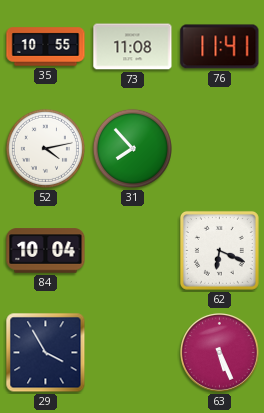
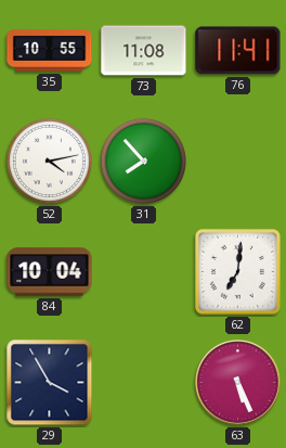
62: 6:19 -> 7:01 (237, 271)
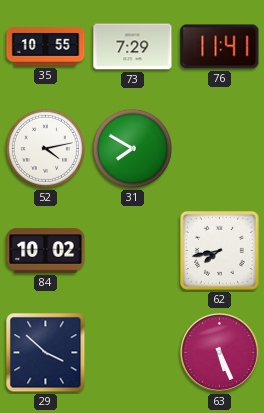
73: 11:08 -> 7:29 (133, 47)
31: 7:53 -> 7:50 (132, 148)
84: 10:04 -> 10:02 (46, 251)
62: 7:01 -> 7:43 (219, 250)
29: 3:55 -> 3:52 (46, 353)
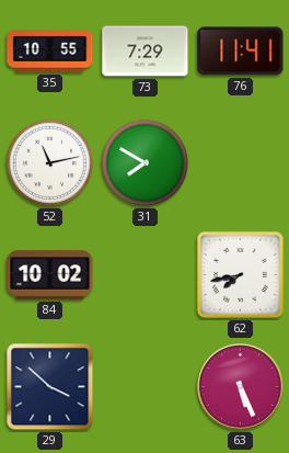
52: 4:13 -> 11:13 (49, 162)
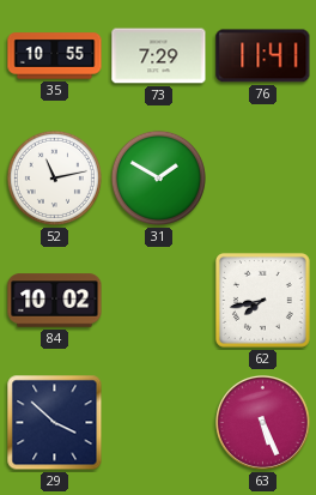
31: 7:50 -> 1:50 (158, 177)
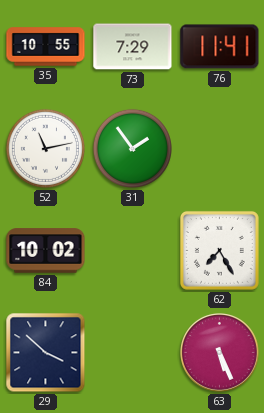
31: 1:50 -> 1:54 (132, 148)
62: 7:43 -> 7:25 (219, 250)
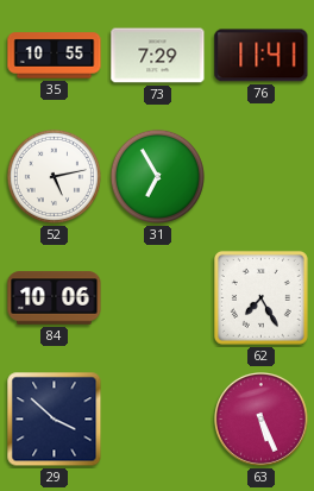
52: 11:13 -> 5:13 (54, 176)
31: 1:54 -> 6:55 (157, 176)
84: 10:02 -> 10:06 (55, 298)
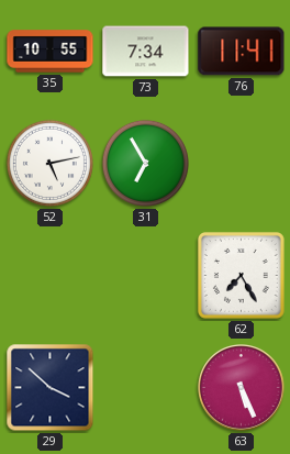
73: 7:29 -> 7:34 (146, 52)
84: 10:06 -> none (55, 298)
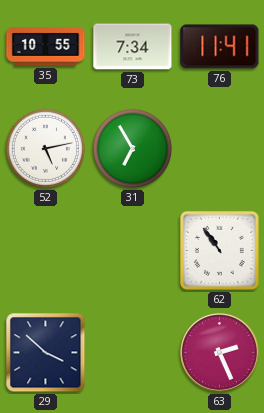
62: 7:25 -> 10:54 (219, 250)
63: 5:26 -> 2:26 (220, 353)
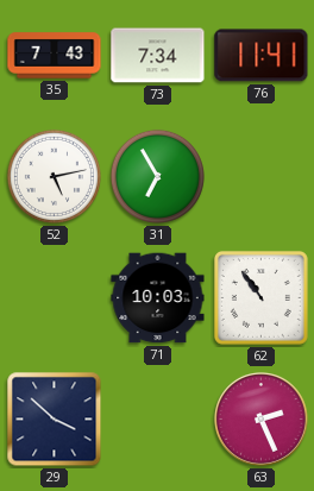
35: 10:55 -> 7:43 (55, 56)
71: none -> 10:03 (158, 298)
